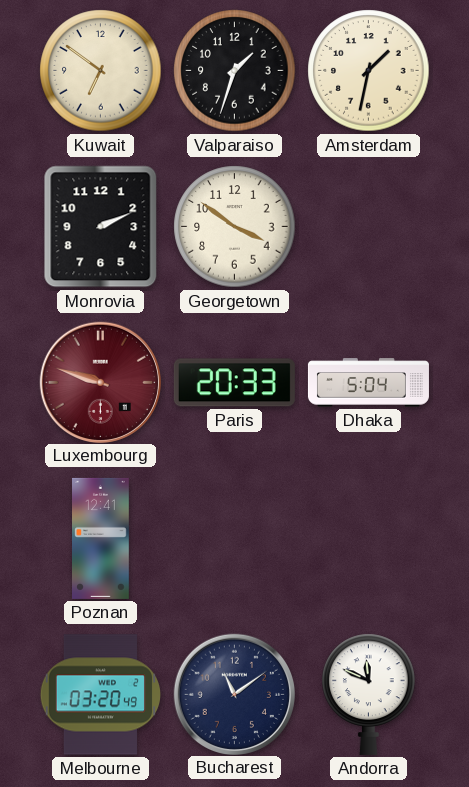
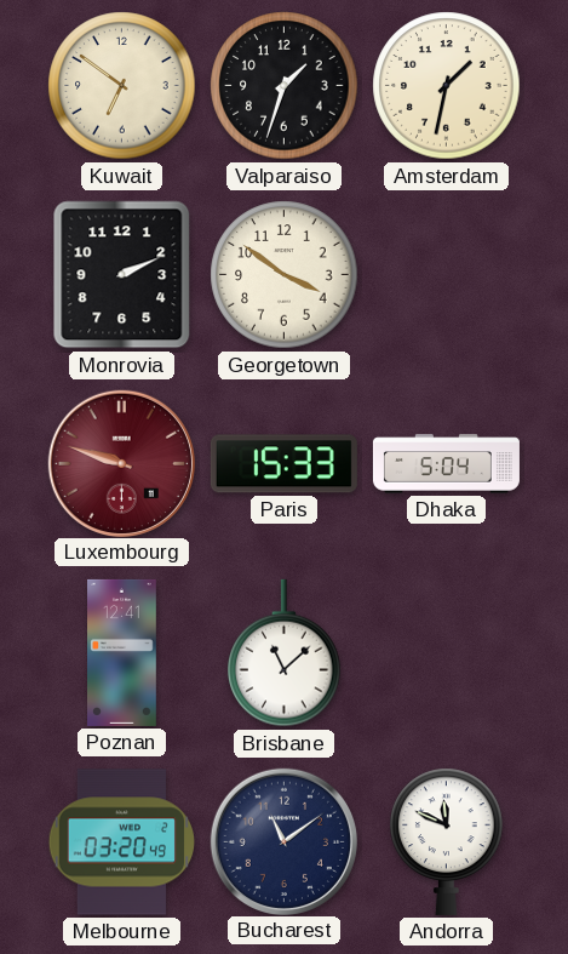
Paris: 20:33 -> 15:33 (283, 464)
Brisbane: none -> 11:08 (285, 653)
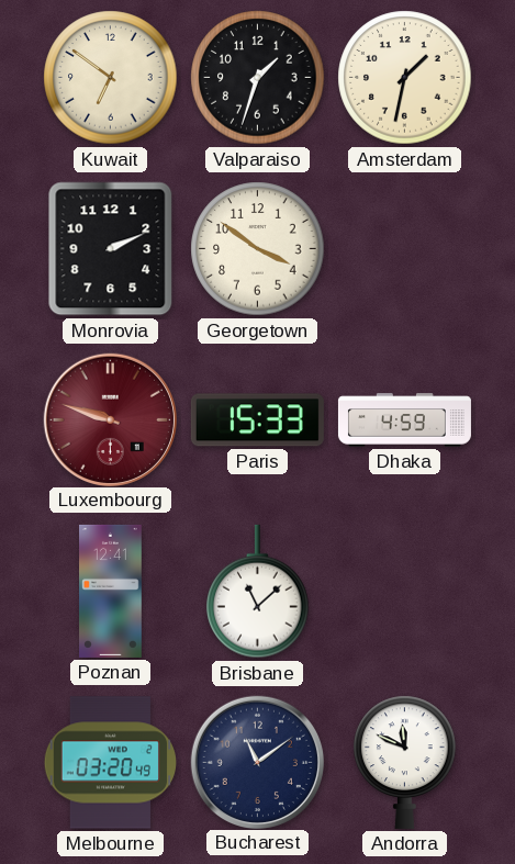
Dhaka: 5:04 -> 4:59 (404, 420)
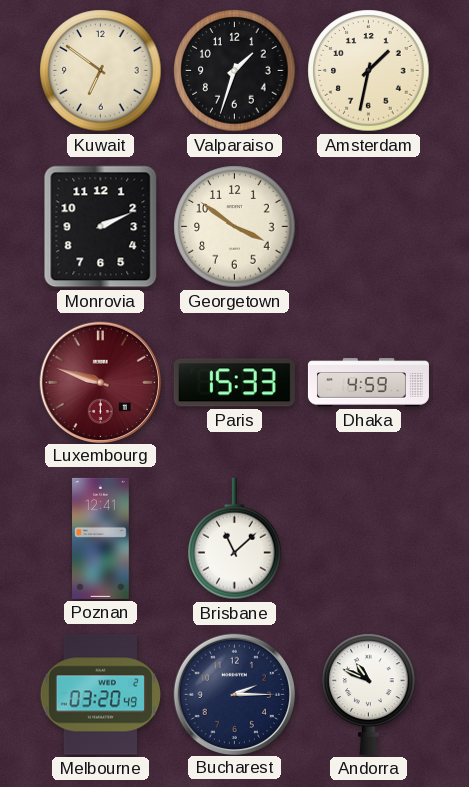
Bucharest: 11:09 -> 2:15 (234, 694)
Andorra: 11:49 -> 10:49 (369, 694)
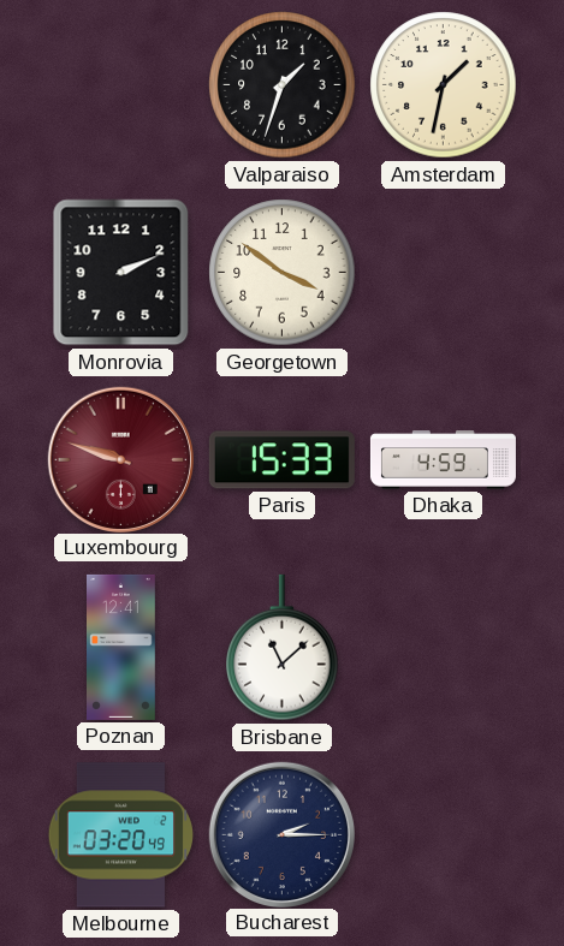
Kuwait: 6:51 -> none (101, 71)
Andorra: 10:49 -> none (369, 694)
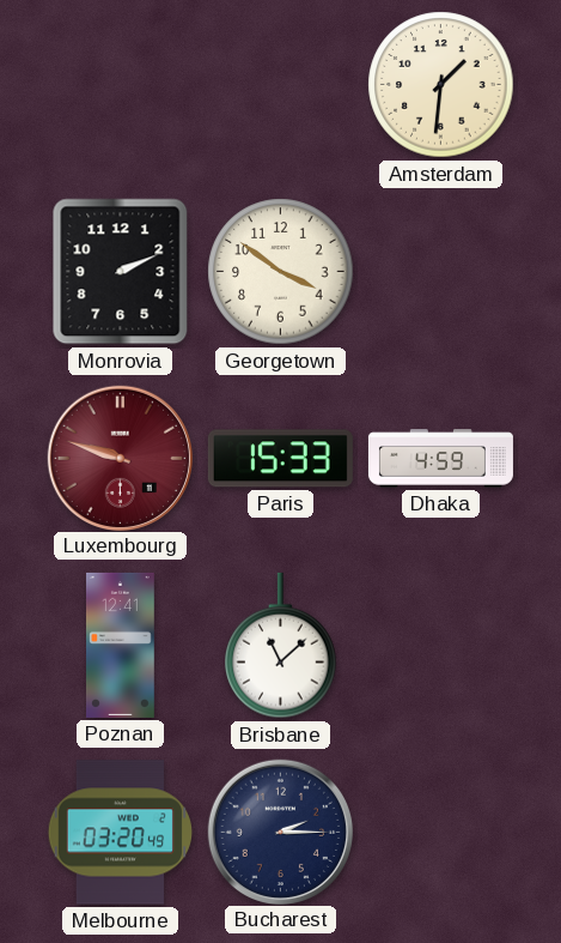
Valparaiso: 1:33 -> none (283, 85)
Amsterdam: 1:32 -> 1:31 (441, 85)
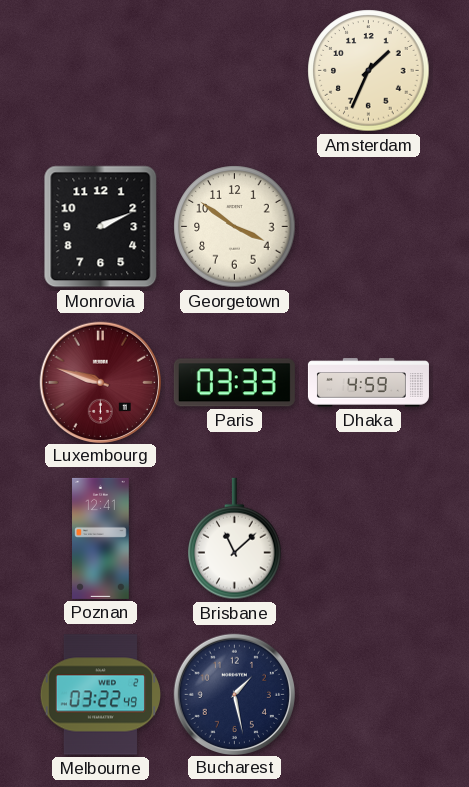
Amsterdam: 1:31 -> 1:34 (369, 71)
Paris: 15:33 -> 03:33 (234, 383)
Melbourne: 03:20 -> 03:22 (100, 695)
Bucharest: 2:15 -> 1:28 (234, 694)
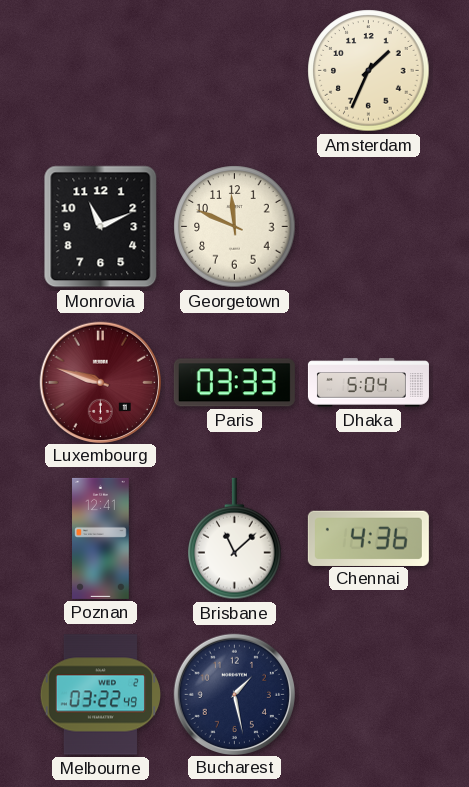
Monrovia: 2:11 -> 11:11 (101, 227)
Georgetown: 3:51 -> 11:49 (235, 227)
Dhaka: 4:59 -> 5:04 (368, 383)
Chennai: none -> 4:36 (368, 538)
